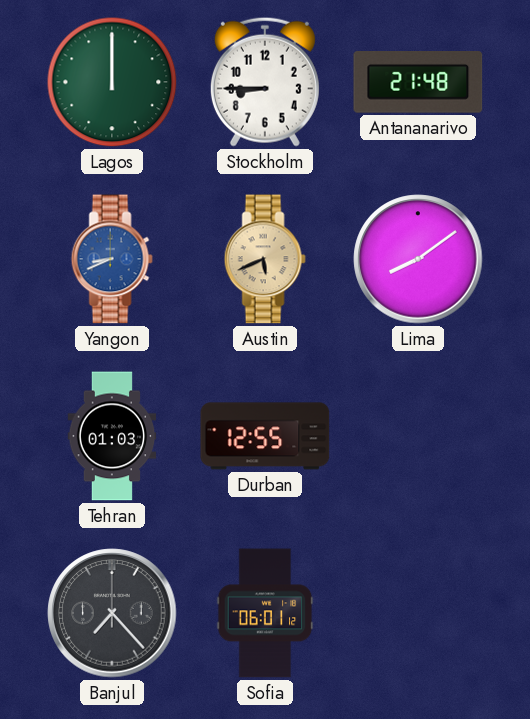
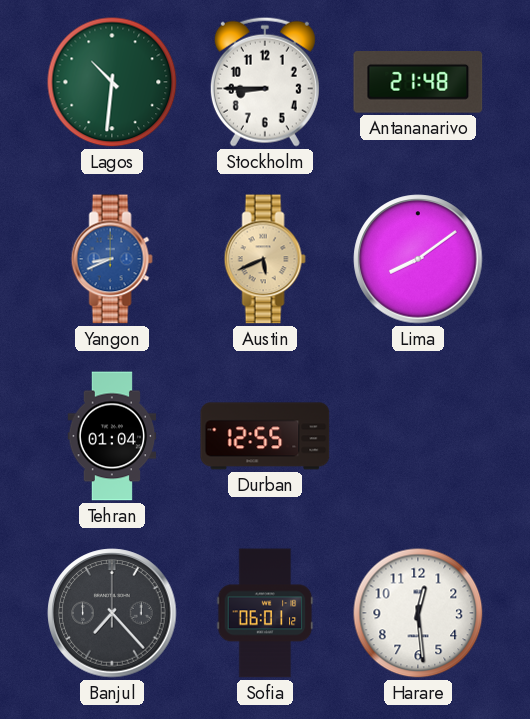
Lagos: 12:00 -> 10:31 (112, 82)
Tehran: 01:03 -> 01:04 (112, 436)
Harare: none -> 12:29 (418, 613)
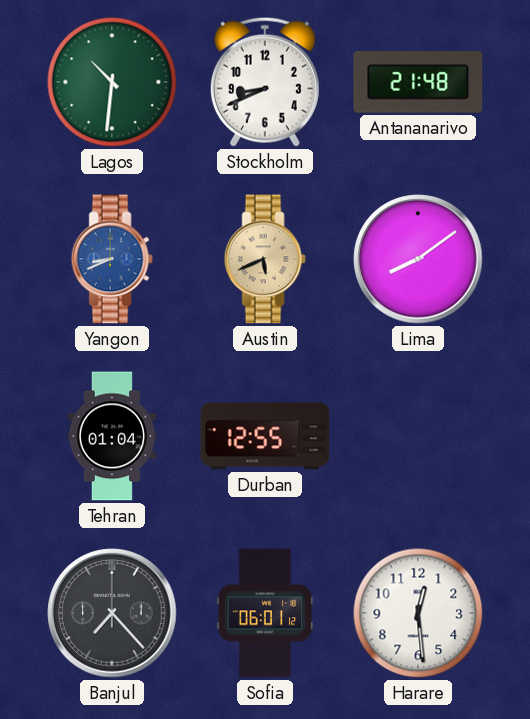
Stockholm: 8:45 -> 8:41 (265, 82)
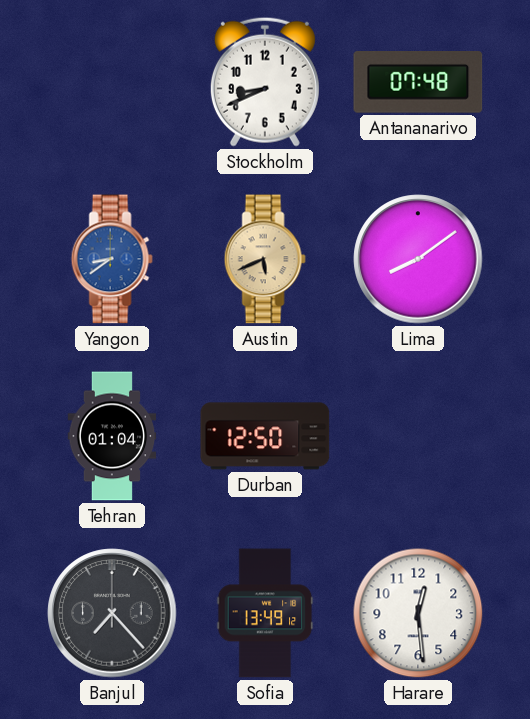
Lagos: 10:31 -> none (112, 82)
Antananarivo: 21:48 -> 07:48 (418, 83)
Yangon: 8:41 -> 8:39 (112, 259)
Durban: 12:55 -> 12:50 (265, 436)
Sofia: 06:01 -> 13:49 (265, 613)
